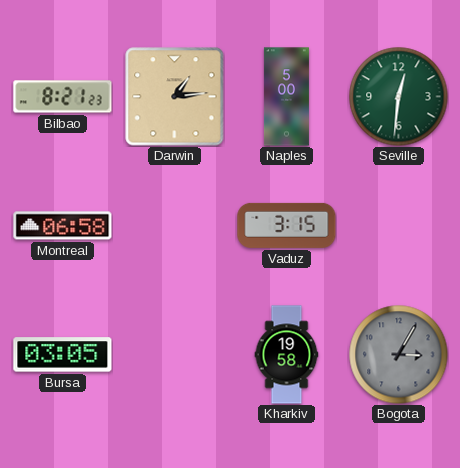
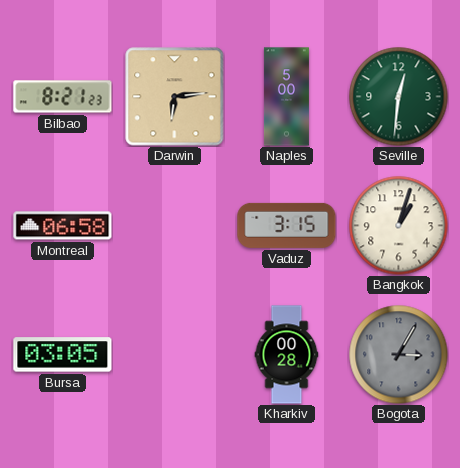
Darwin: 1:14 -> 6:14 (175, 97)
Bangkok: none -> 1:03 (399, 226)
Kharkiv: 19:58 -> 00:28 (287, 355)
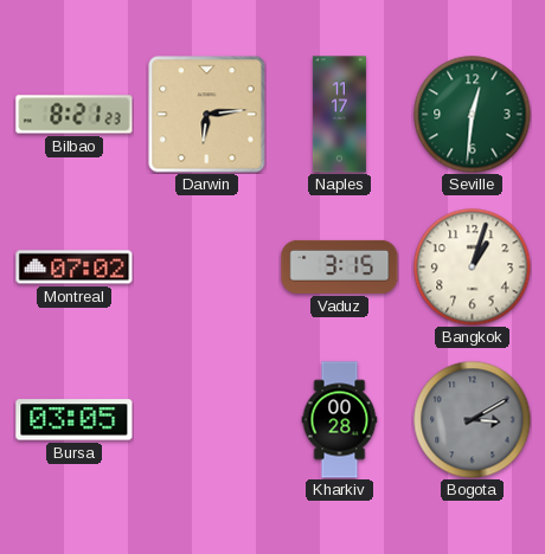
Naples: 5:00 -> 11:17 (339, 115)
Montreal: 06:58 -> 07:02 (75, 268)
Bogota: 3:05 -> 3:10 (473, 420)
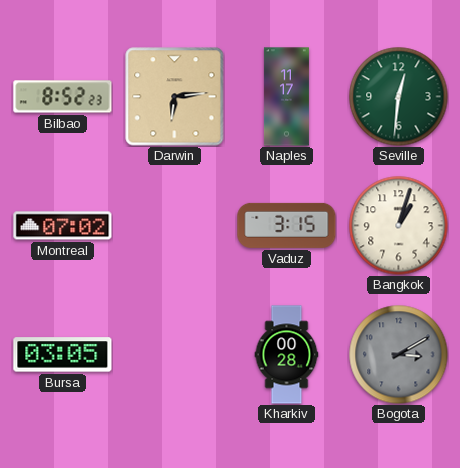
Bilbao: 8:21 -> 8:52 (63, 97)
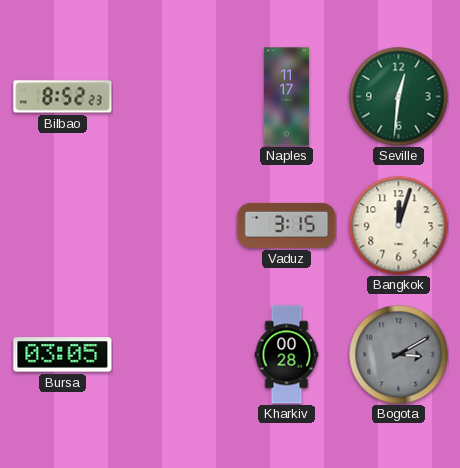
Darwin: 6:14 -> none (175, 97)
Montreal: 07:02 -> none (63, 226)
Bangkok: 1:03 -> 12:03 (399, 226)
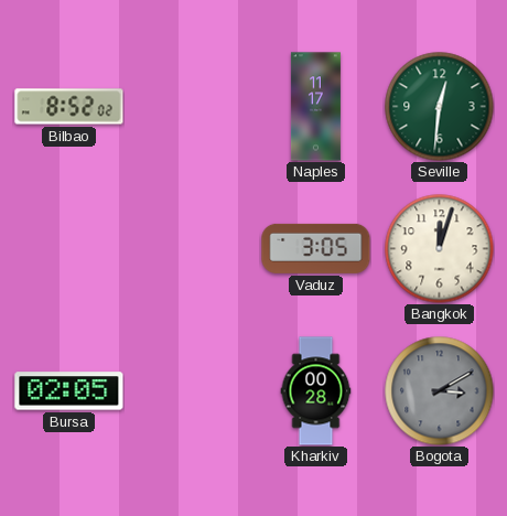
Bilbao: 8:52:23 -> 8:52:02 (69, 107)
Vaduz: 3:15 -> 3:05 (316, 248)
Bursa: 03:05 -> 02:05 (69, 391)
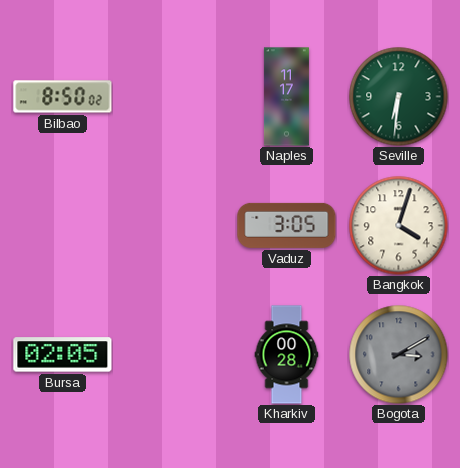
Bilbao: 8:52 -> 8:50 (63, 97)
Seville: 12:31 -> 6:31 (399, 97)
Bangkok: 12:03 -> 4:03 (399, 226)
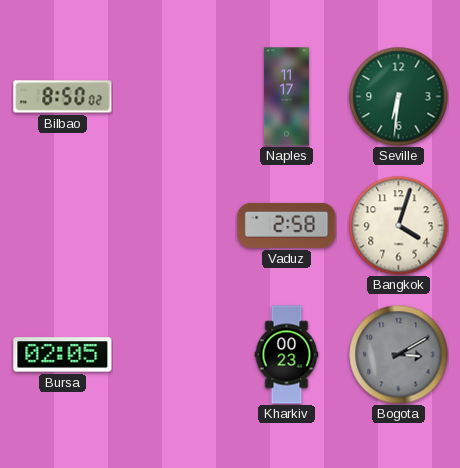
Vaduz: 3:05 -> 2:58 (287, 225)
Kharkiv: 00:28 -> 00:23 (287, 355)
